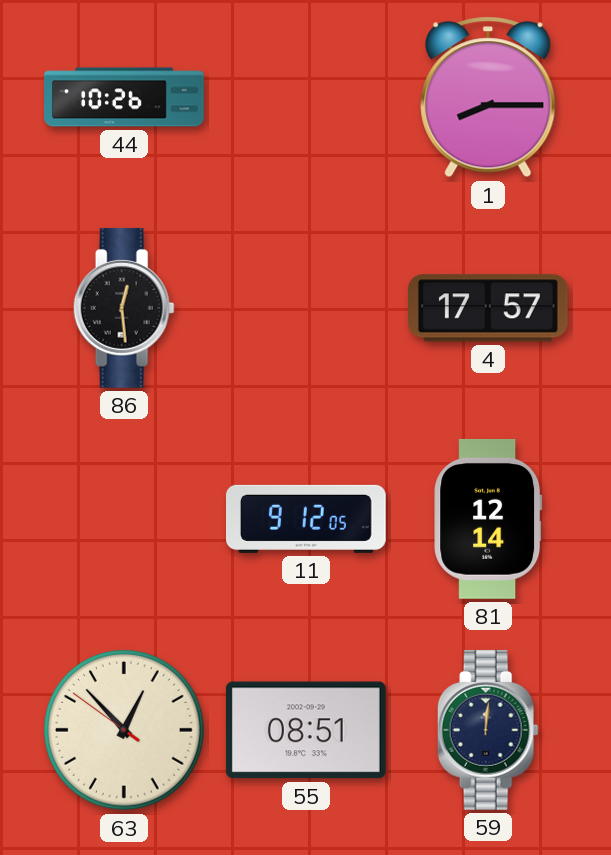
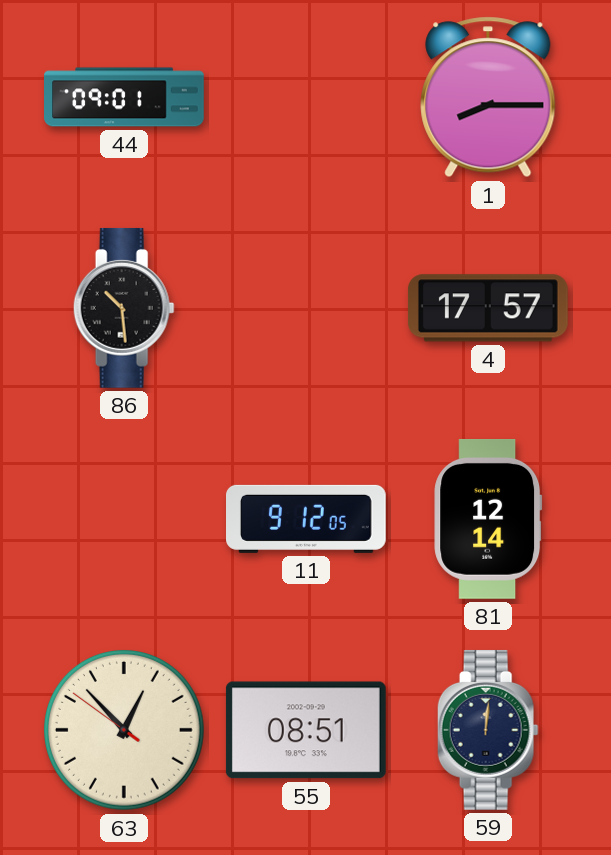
44: 10:26 -> 09:01 (124, 97)
86: 12:29 -> 10:29 (124, 308)
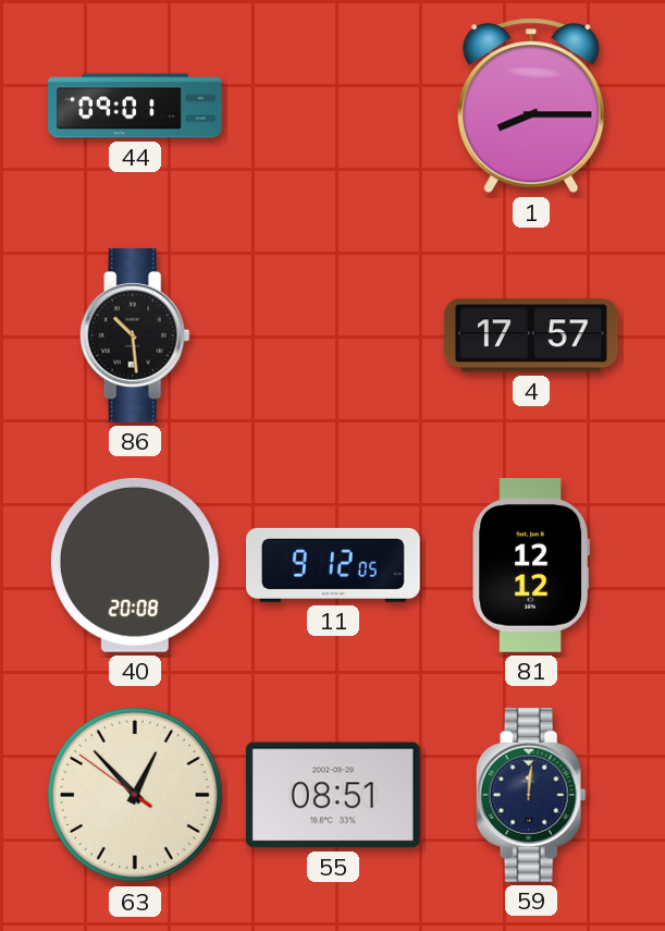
40: none -> 20:08 (135, 565)
81: 12:14 -> 12:12 (531, 566)
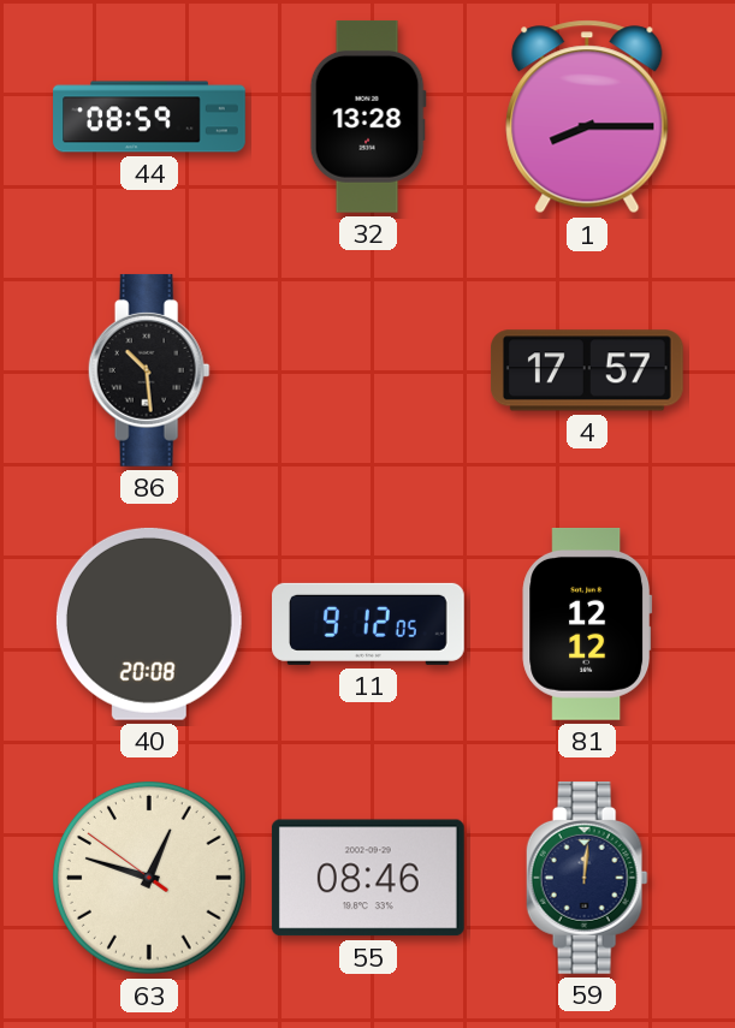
44: 09:01 -> 08:59 (149, 117)
32: none -> 13:28 (368, 117)
63: 12:52 -> 12:47 (150, 879)
55: 08:51 -> 08:46 (368, 878)
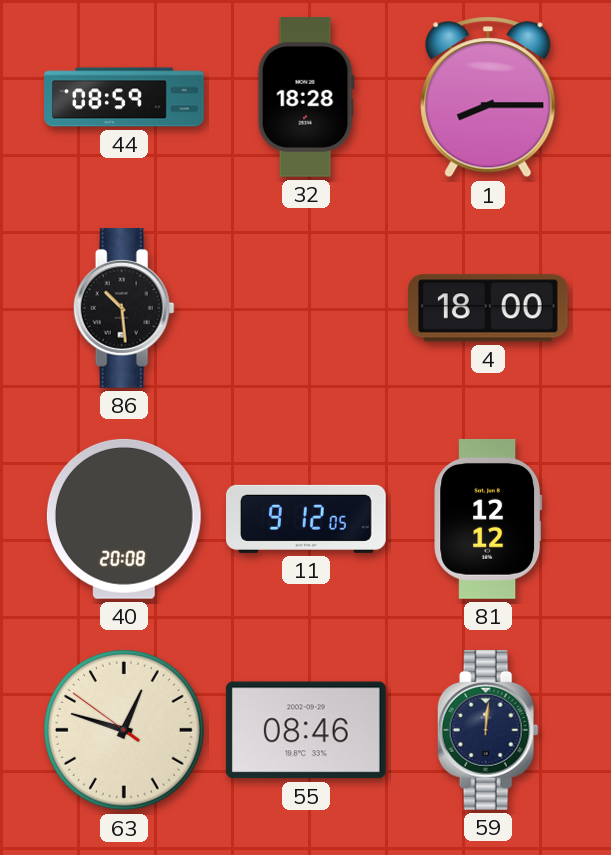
32: 13:28 -> 18:28 (306, 97)
4: 17:57 -> 18:00 (488, 308)
